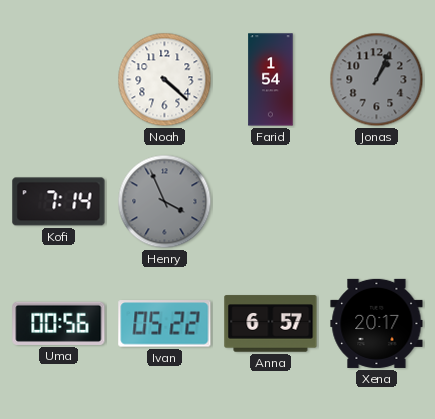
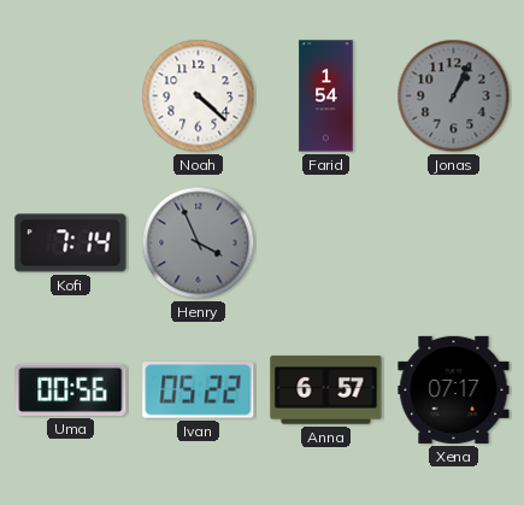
Xena: 20:17 -> 07:17 (454, 389)
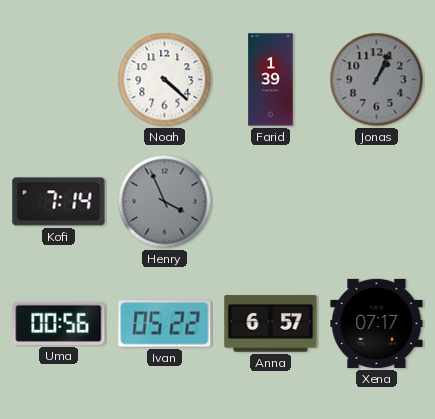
Farid: 1:54 -> 1:39 (271, 80)
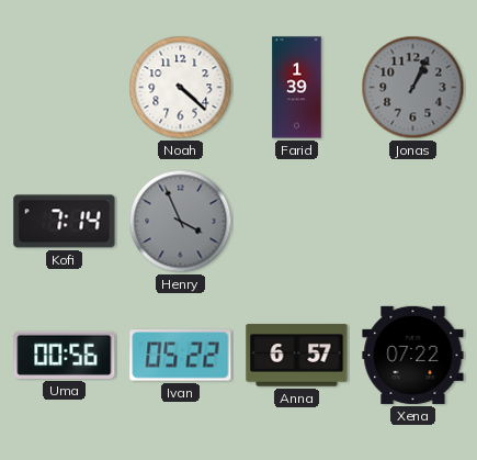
Xena: 07:17 -> 07:22 (413, 355)
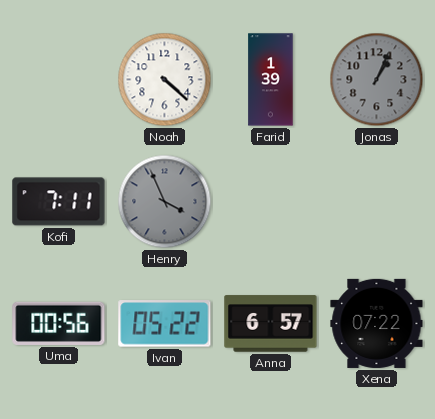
Kofi: 7:14 -> 7:11 (59, 202)
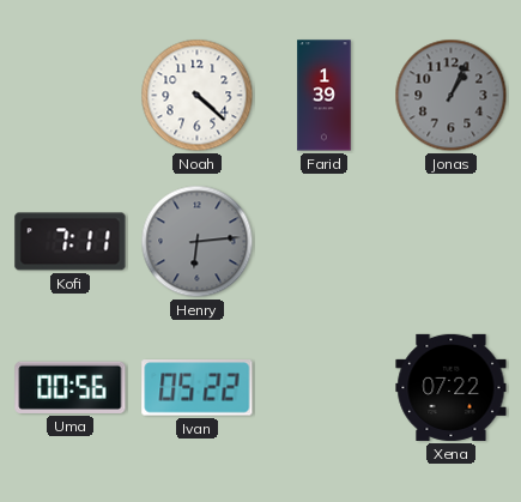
Henry: 3:56 -> 6:14 (198, 242)
Anna: 6:57 -> none (271, 324)
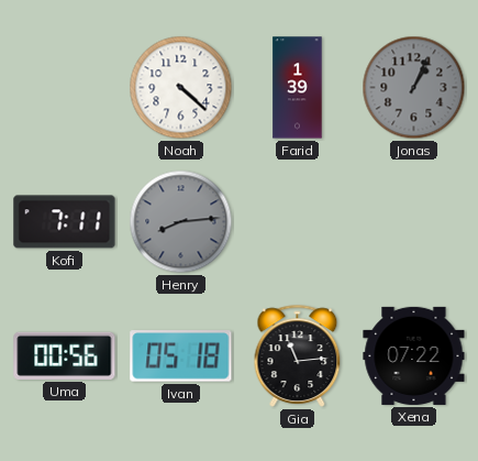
Henry: 6:14 -> 8:14 (181, 222)
Ivan: 05:22 -> 05:18 (181, 356)
Gia: none -> 11:14 (298, 355)
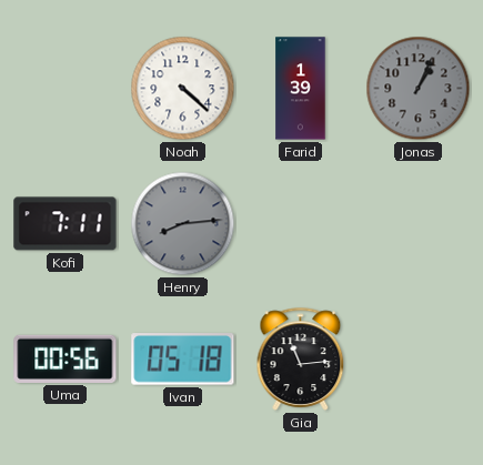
Xena: 07:22 -> none (414, 355)
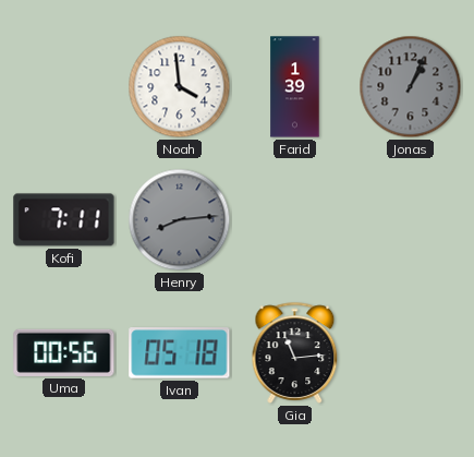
Noah: 4:22 -> 3:59 (180, 87)
